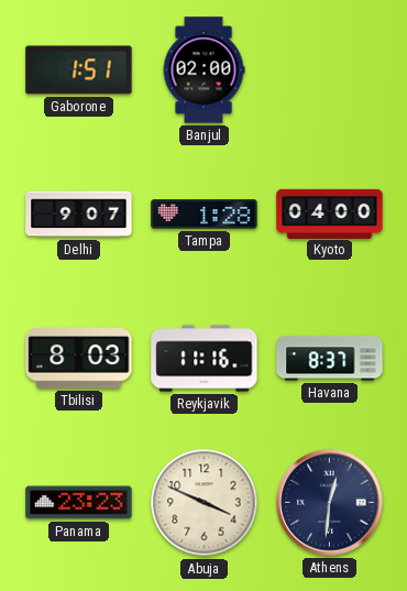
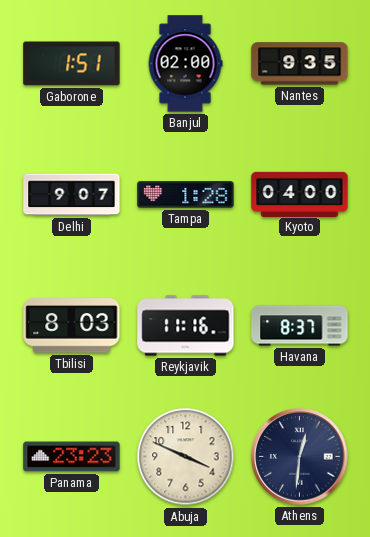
Nantes: none -> 9:35 (300, 64)
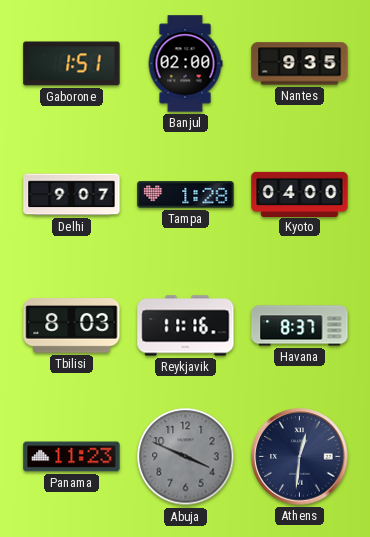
Panama: 23:23 -> 11:23 (72, 457)
Abuja dial: cream -> grey (186, 457)
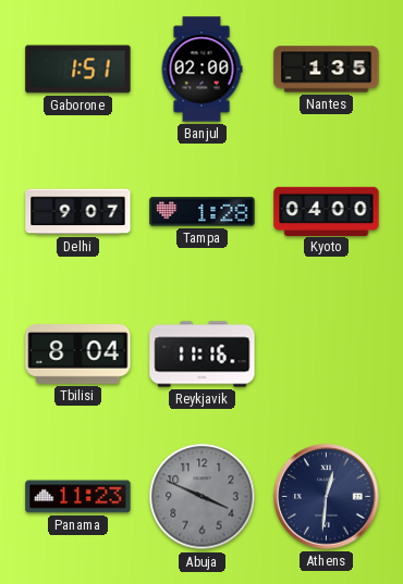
Nantes: 9:35 -> 1:35 (327, 70)
Tbilisi: 8:03 -> 8:04 (78, 355)
Havana: 8:37 -> none (300, 326)
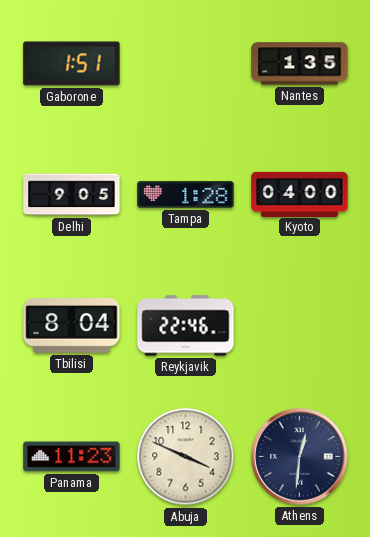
Banjul: 02:00 -> none (201, 70)
Delhi: 9:07 -> 9:05 (72, 195)
Reykjavik: 11:16 -> 22:46 (186, 326)
Abuja dial: grey -> cream (186, 457)
